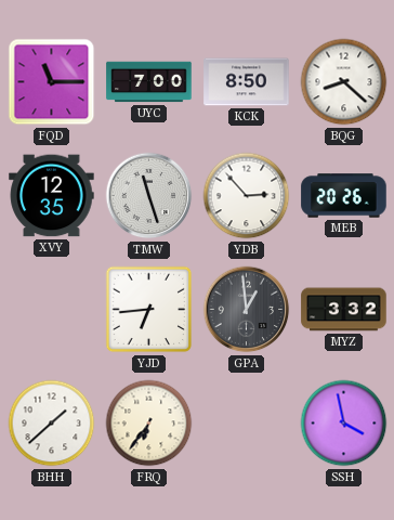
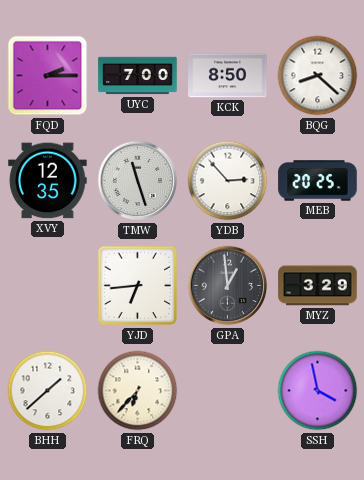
FQD: 11:15 -> 2:15 (48, 76)
MEB: 20:26 -> 20:25 (318, 181)
MYZ: 3:32 -> 3:29 (318, 286)
FRQ: 6:36 -> 6:37 (138, 391)
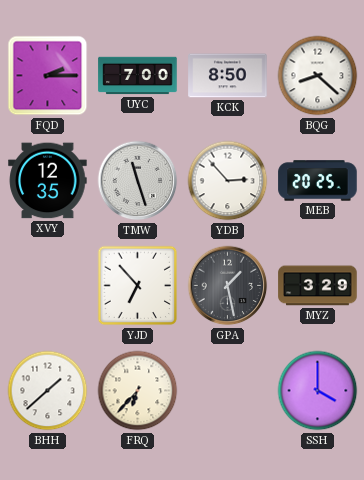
YJD: 6:44 -> 6:53 (138, 286)
GPA: 12:59 -> 1:28 (228, 286)
SSH: 3:58 -> 4:00 (318, 391)
